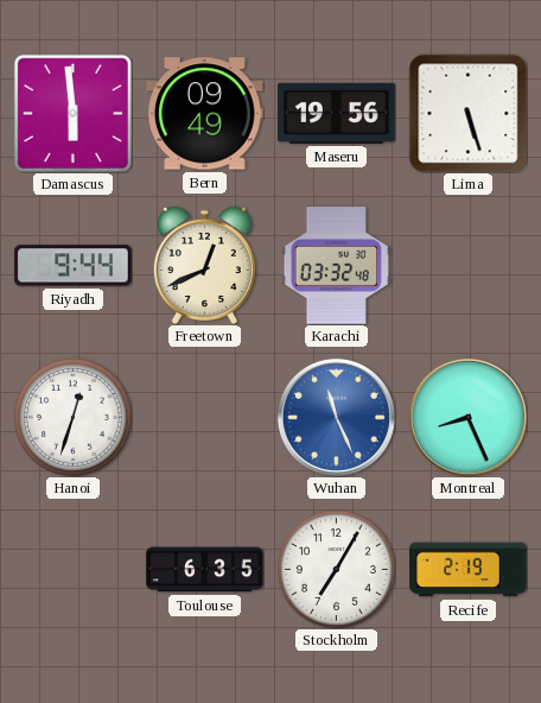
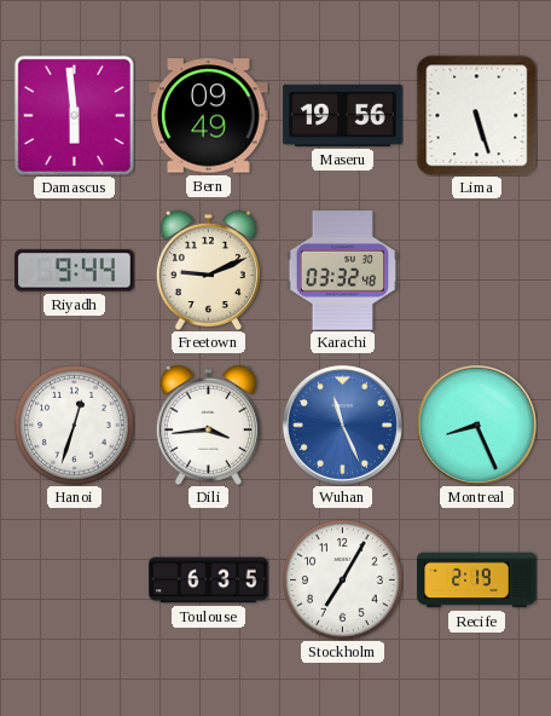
Freetown: 12:41 -> 9:11 (208, 270)
Dili: none -> 3:44 (208, 425)
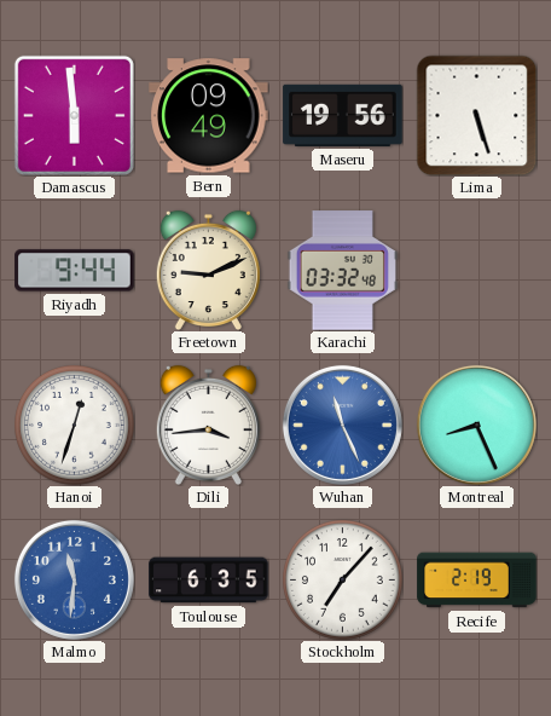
Malmo: none -> 11:31 (74, 579)
Stockholm: 7:05 -> 7:07 (343, 581)
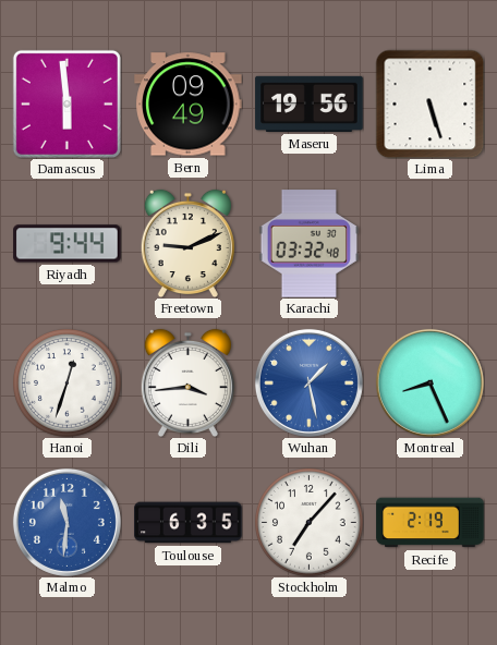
Wuhan: 11:26 -> 1:28 (308, 382)
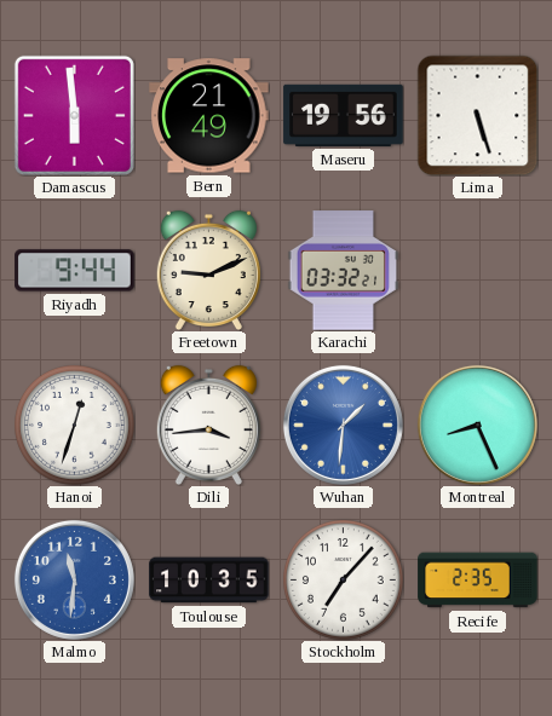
Bern: 09:49 -> 21:49 (209, 116)
Karachi: 03:32:48 -> 03:32:21 (344, 271)
Wuhan: 1:28 -> 1:31 (343, 425)
Toulouse: 6:35 -> 10:35 (209, 581)
Recife: 2:19 -> 2:35 (478, 581)
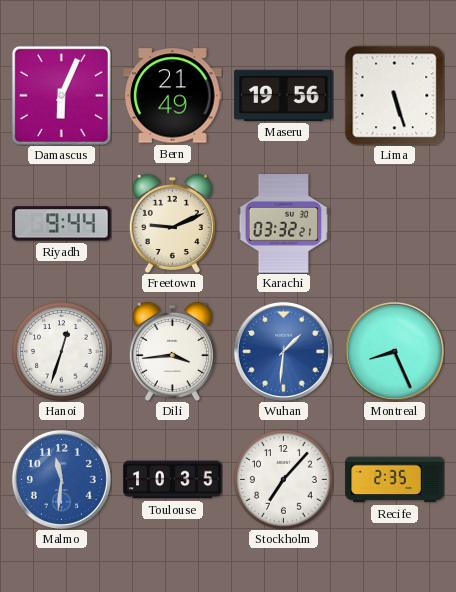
Damascus: 5:59 -> 6:04 (61, 95)
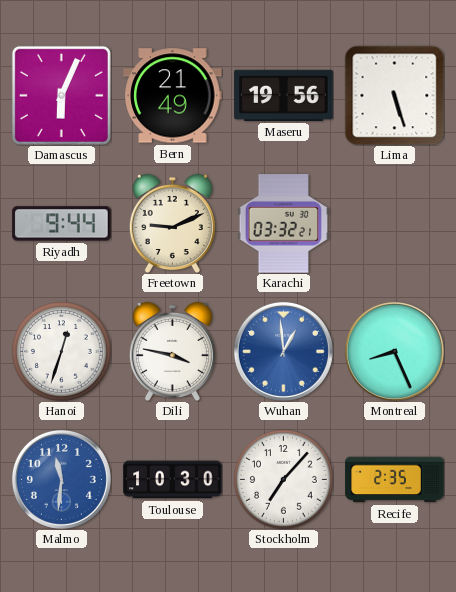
Dili: 3:44 -> 3:47 (172, 351)
Wuhan: 1:31 -> 12:59 (283, 351)
Toulouse: 10:35 -> 10:30 (173, 480)
